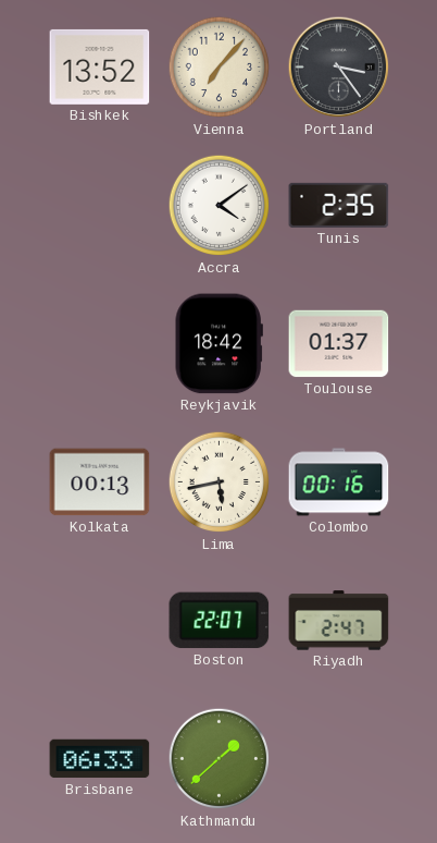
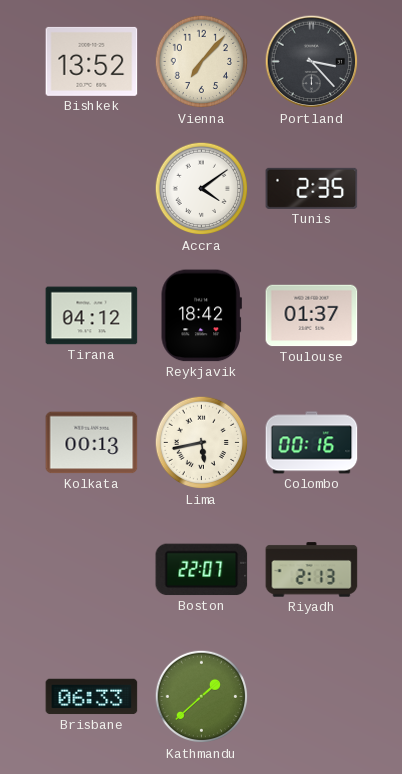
Portland: 3:24 -> 3:23 (312, 62)
Tirana: none -> 04:12 (92, 316)
Riyadh: 2:47 -> 2:13 (312, 570)
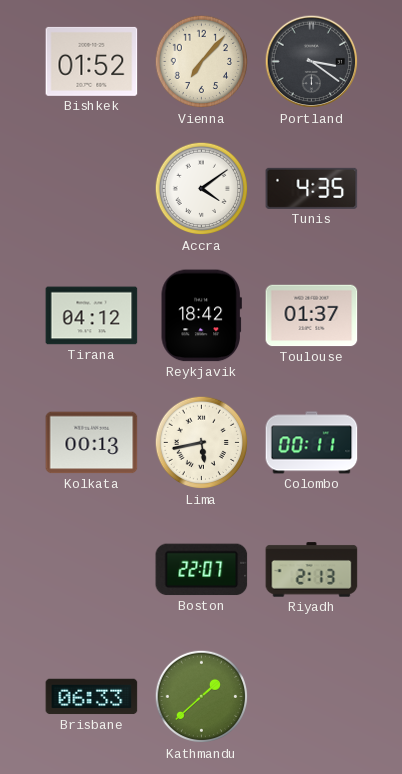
Bishkek: 13:52 -> 01:52 (92, 61)
Portland: 3:23 -> 3:21 (312, 62)
Tunis: 2:35 -> 4:35 (312, 188)
Colombo: 00:16 -> 00:11 (312, 443)
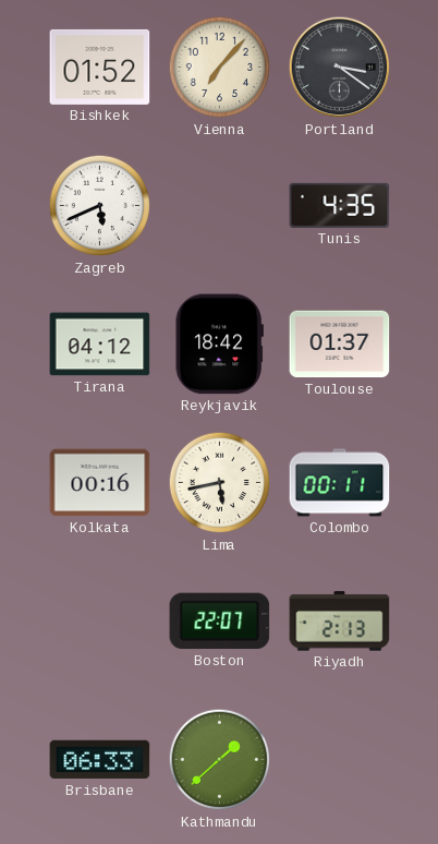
Zagreb: none -> 5:41 (100, 206)
Accra: 4:09 -> none (202, 189)
Kolkata: 00:13 -> 00:16 (100, 483)
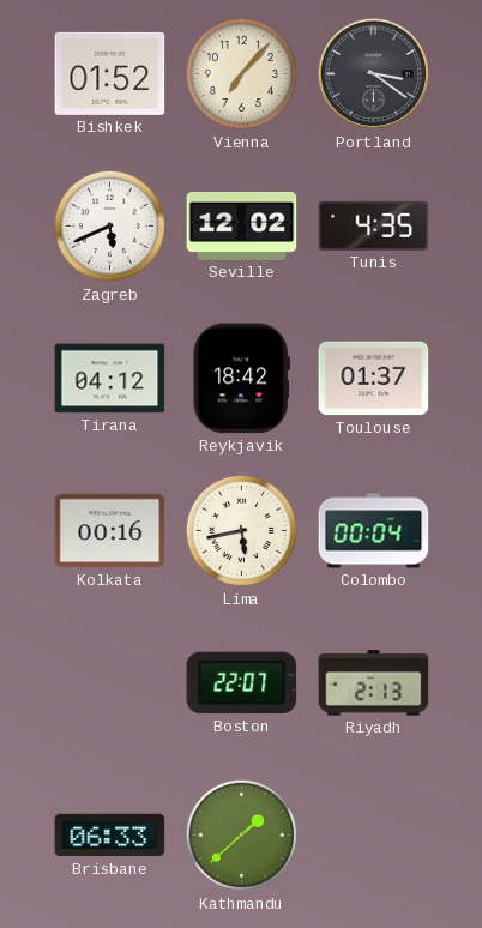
Seville: none -> 12:02 (242, 225)
Colombo: 00:11 -> 00:04 (374, 531)
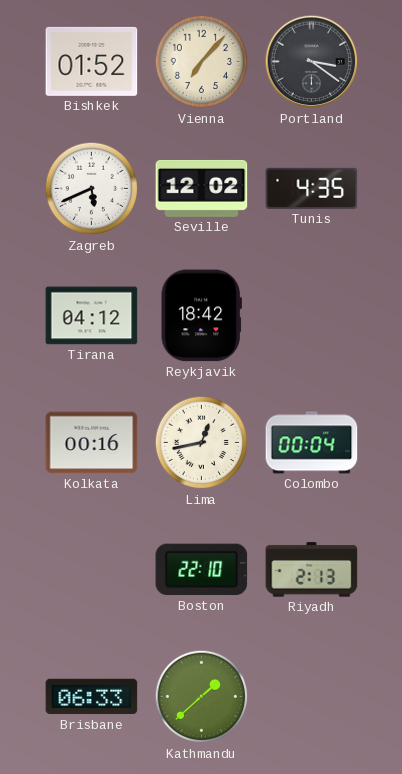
Toulouse: 01:37 -> none (374, 379)
Lima: 5:43 -> 12:43 (202, 443)
Boston: 22:07 -> 22:10 (202, 570)
